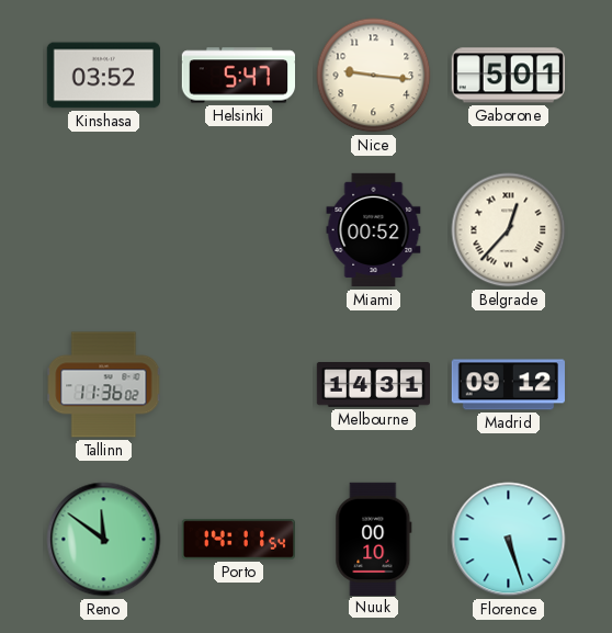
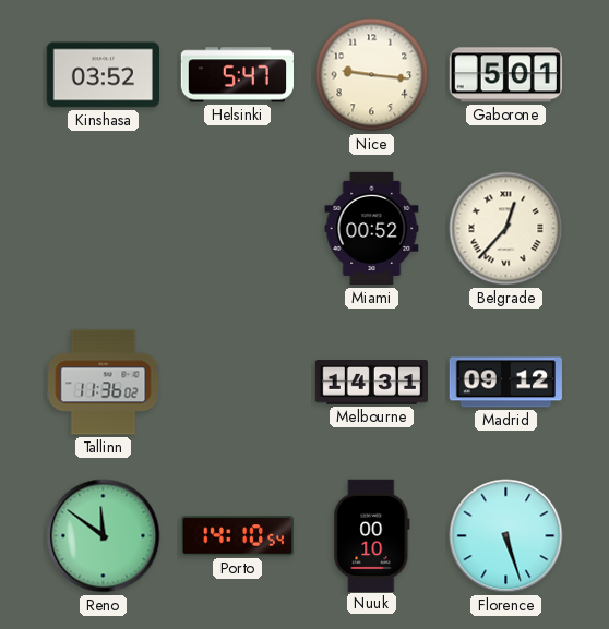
Porto: 14:11 -> 14:10 (237, 536)
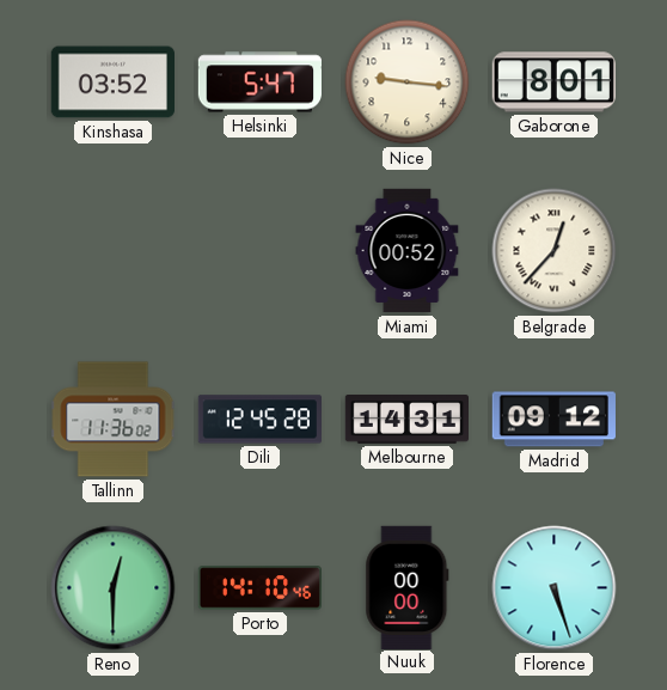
Gaborone: 5:01 -> 8:01 (553, 83)
Dili: none -> 12:45 (259, 420)
Reno: 11:51 -> 12:30 (114, 588)
Porto: 14:10:54 -> 14:10:46 (259, 588)
Nuuk: 00:10 -> 00:00 (408, 587)
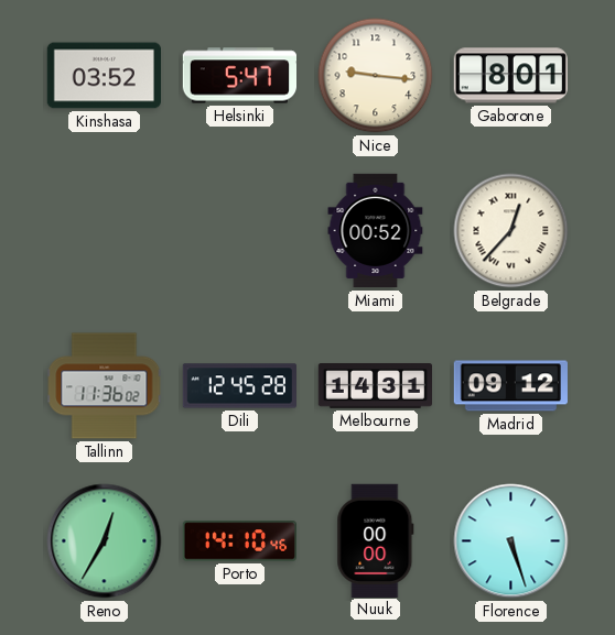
Reno: 12:30 -> 12:35 (105, 541)
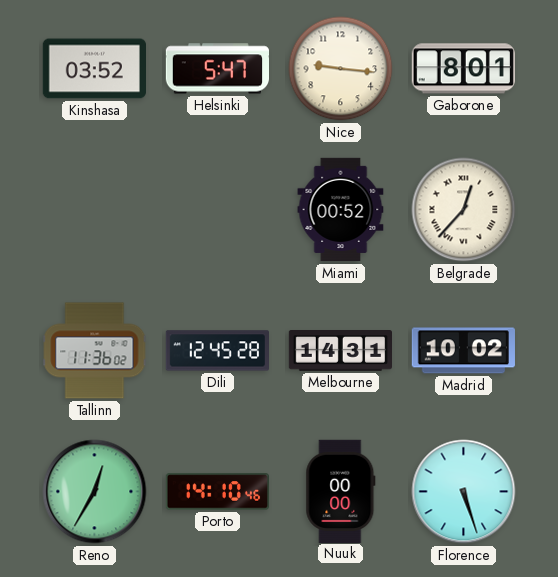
Madrid: 09:12 -> 10:02 (463, 351)
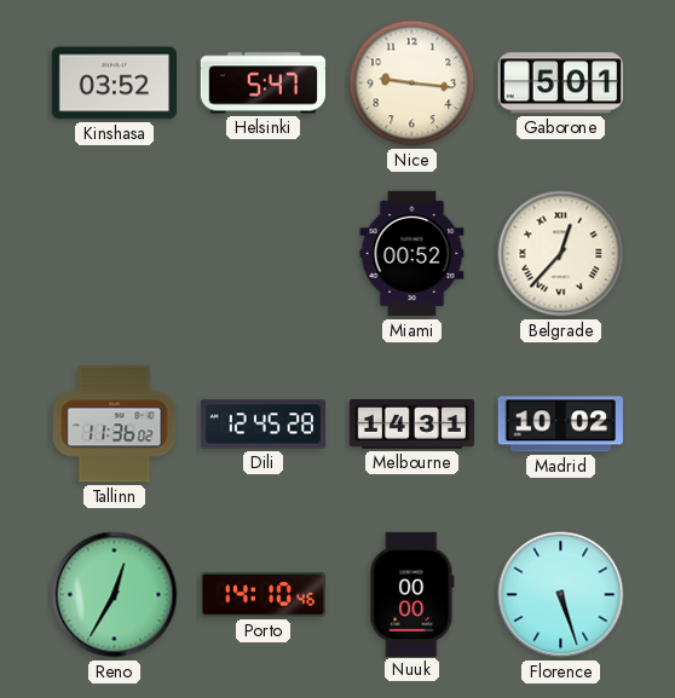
Gaborone: 8:01 -> 5:01 (560, 83)
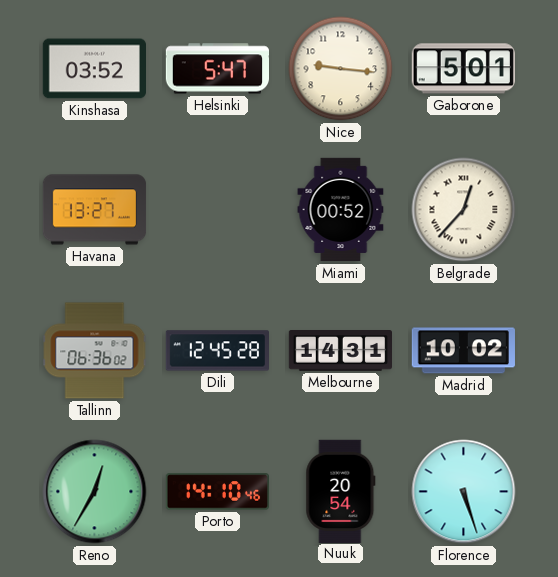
Havana: none -> 13:27 (95, 210)
Tallinn: 11:36 -> 06:36 (95, 351)
Nuuk: 00:00 -> 20:54 (341, 491)
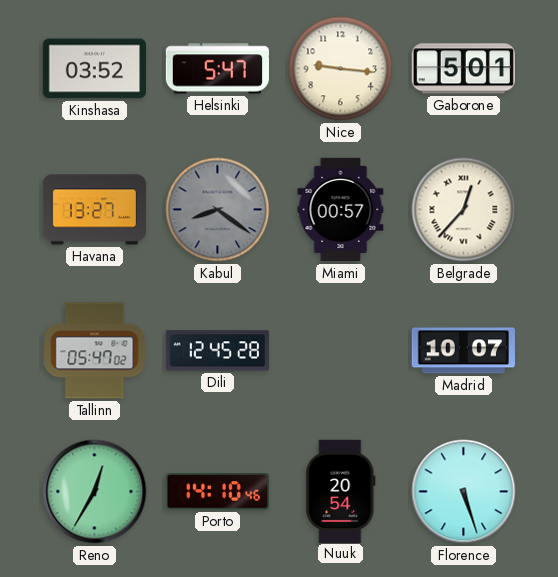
Kabul: none -> 8:21 (218, 210)
Miami: 00:52 -> 00:57 (341, 210)
Tallinn: 06:36 -> 05:47 (95, 351)
Melbourne: 14:31 -> none (340, 351)
Madrid: 10:02 -> 10:07 (463, 351)
